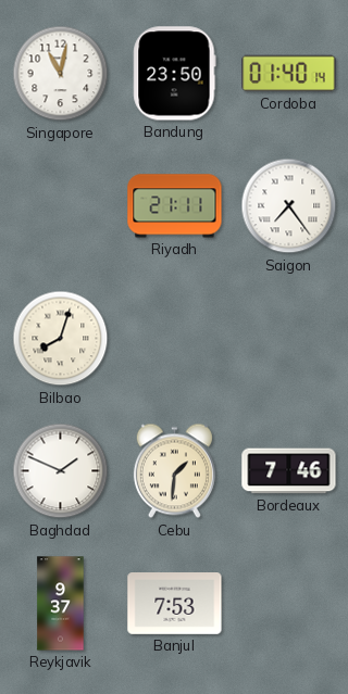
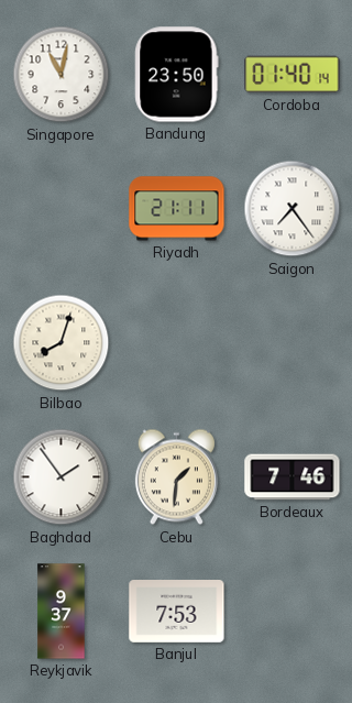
Baghdad: 1:49 -> 1:54 (62, 477)
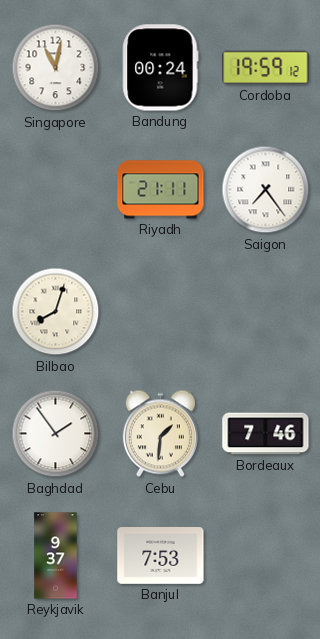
Bandung: 23:50 -> 00:24 (161, 68)
Cordoba: 01:40 -> 19:59 (266, 68)
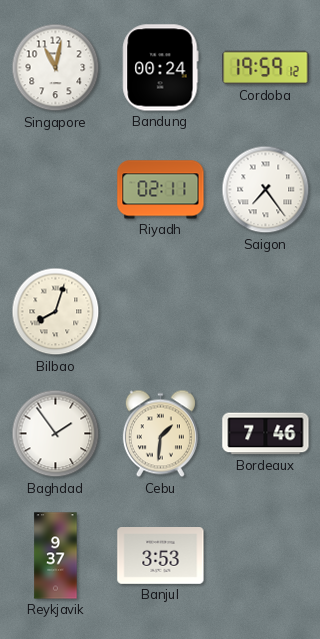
Riyadh: 21:11 -> 02:11 (161, 190)
Banjul: 7:53 -> 3:53 (161, 556)
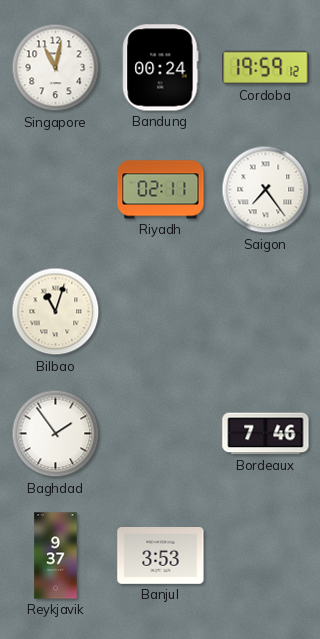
Bilbao: 8:03 -> 11:03 (56, 312)
Cebu: 1:31 -> none (160, 434)
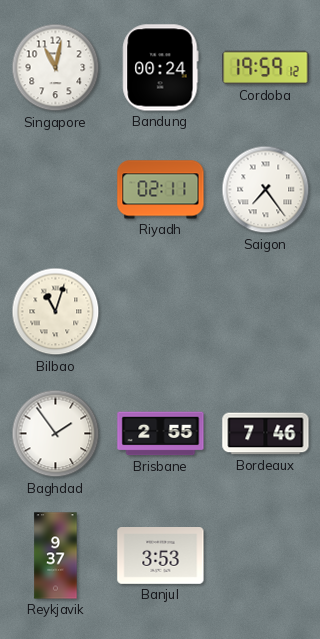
Brisbane: none -> 2:55 (161, 434)
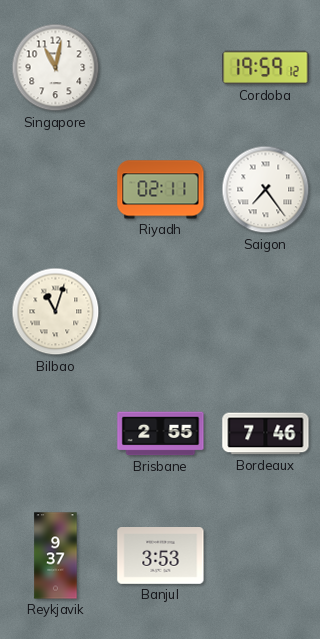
Bandung: 00:24 -> none (161, 68)
Baghdad: 1:54 -> none (56, 434)
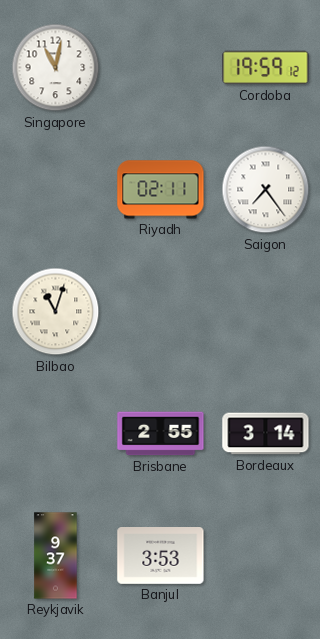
Bordeaux: 7:46 -> 3:14 (266, 434)
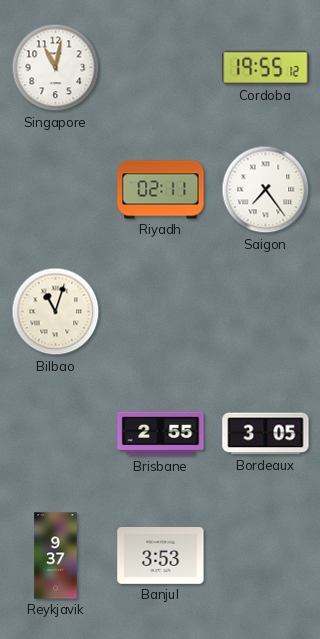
Cordoba: 19:59 -> 19:55 (266, 68)
Bordeaux: 3:14 -> 3:05 (266, 434)
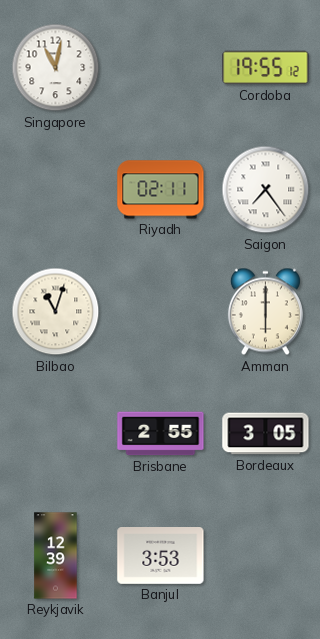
Amman: none -> 6:00 (265, 312)
Reykjavik: 9:37 -> 12:39 (56, 556)
